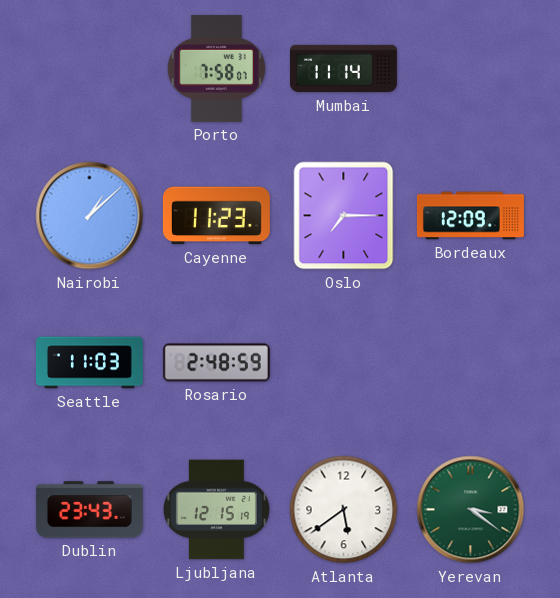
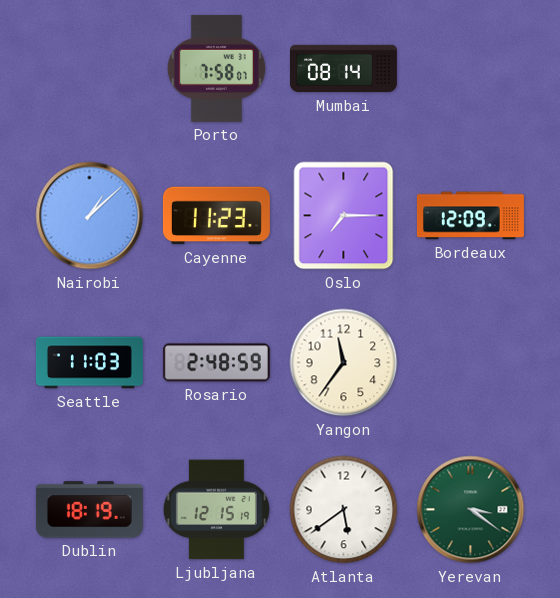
Mumbai: 11:14 -> 08:14 (343, 69)
Yangon: none -> 11:36 (344, 363)
Dublin: 23:43 -> 18:19 (89, 510)
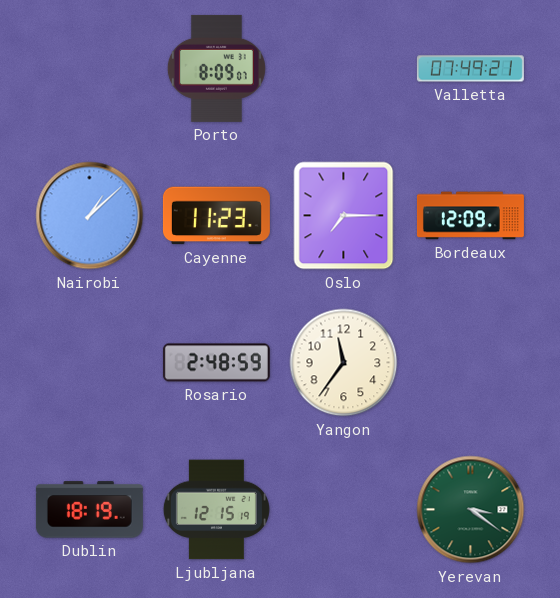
Porto: 7:58 -> 8:09 (216, 68)
Mumbai: 08:14 -> none (343, 69)
Valletta: none -> 07:49 (470, 69)
Seattle: 11:03 -> none (89, 363)
Atlanta: 5:39 -> none (344, 510)
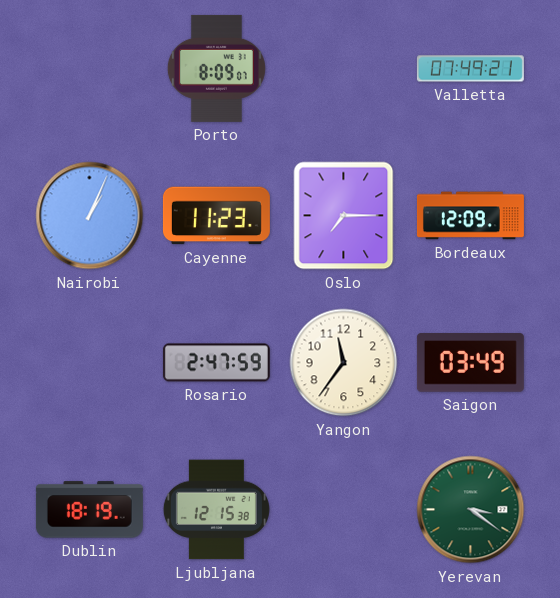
Nairobi: 1:08 -> 1:04 (90, 216)
Rosario: 2:48 -> 2:47 (216, 363)
Saigon: none -> 03:49 (470, 363)
Ljubljana: 12:15:19 -> 12:15:38 (216, 510)
